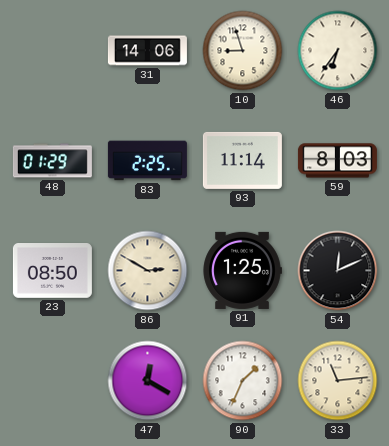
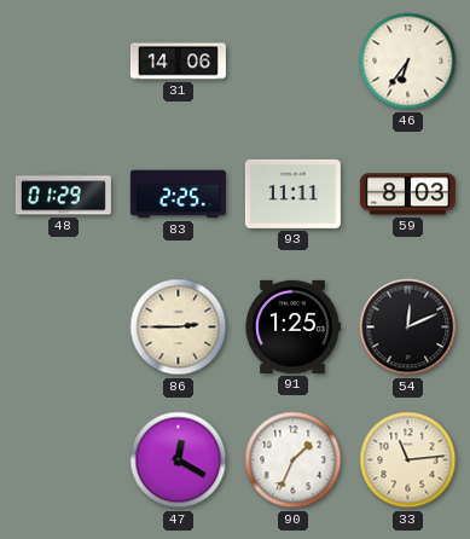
10: 8:57 -> none (243, 51)
93: 11:14 -> 11:11 (292, 193)
23: 08:50 -> none (52, 271)
86: 2:50 -> 2:45 (179, 328)
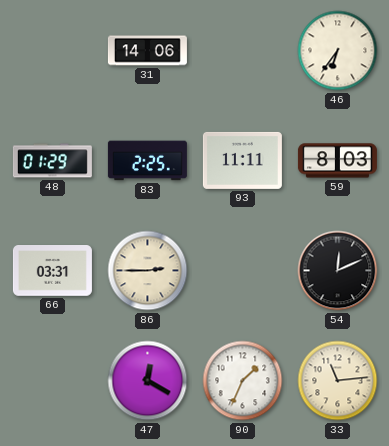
66: none -> 03:31 (52, 271)
91: 1:25 -> none (292, 326)
